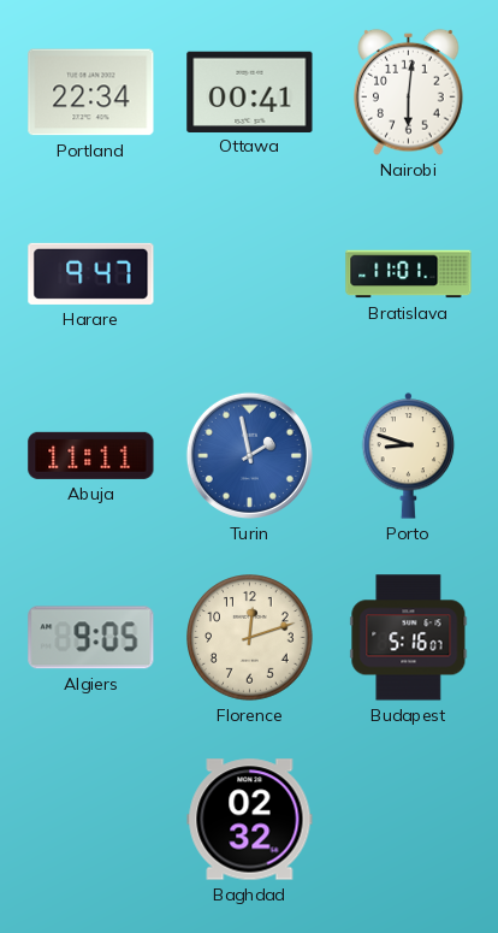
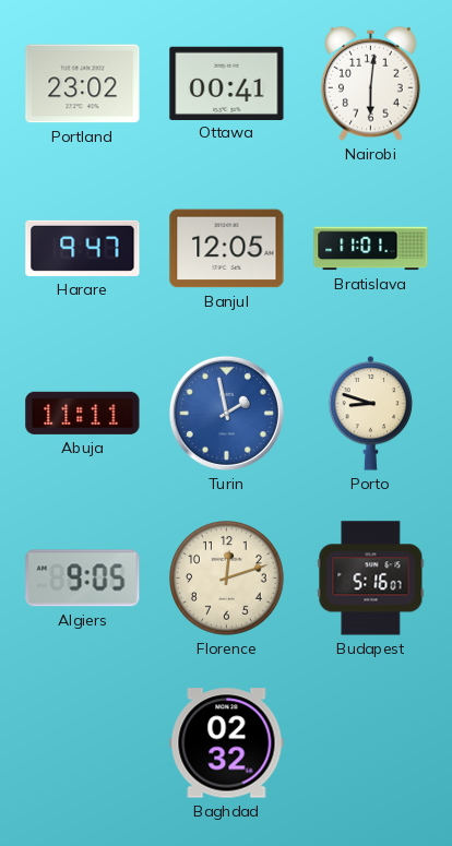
Portland: 22:34 -> 23:02 (83, 84)
Banjul: none -> 12:05 (227, 249)
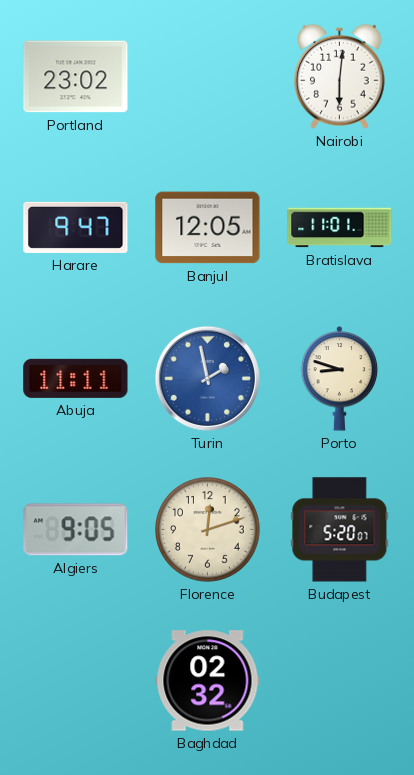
Ottawa: 00:41 -> none (227, 83)
Budapest: 5:16 -> 5:20 (340, 530)
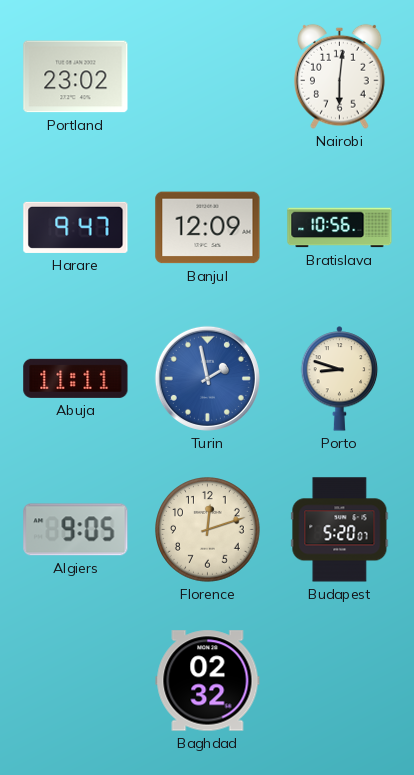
Banjul: 12:05 -> 12:09 (208, 228)
Bratislava: 11:01 -> 10:56 (340, 228)
